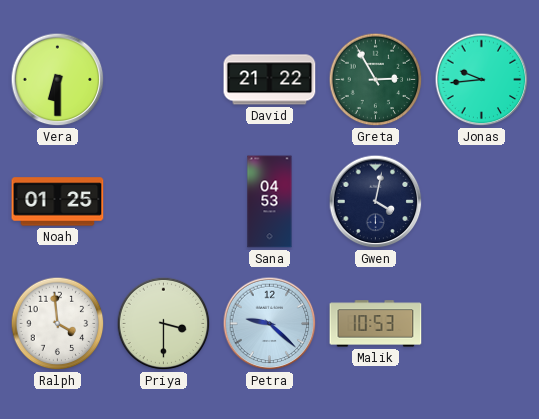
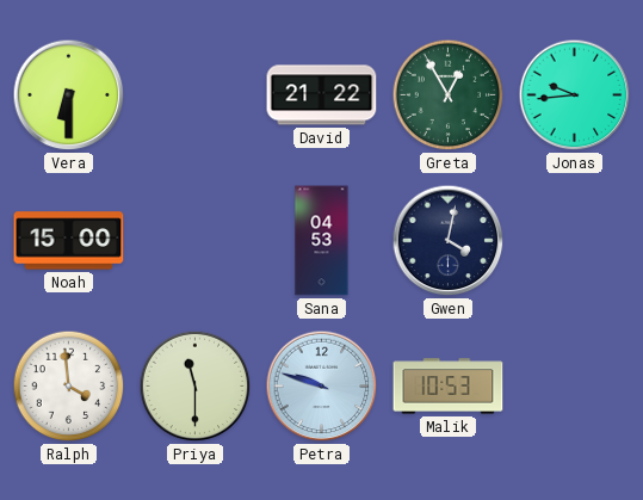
Greta: 2:55 -> 12:55 (449, 95)
Noah: 01:25 -> 15:00 (69, 241)
Priya: 3:30 -> 11:30 (196, 387)
Petra: 9:22 -> 9:48 (322, 387)
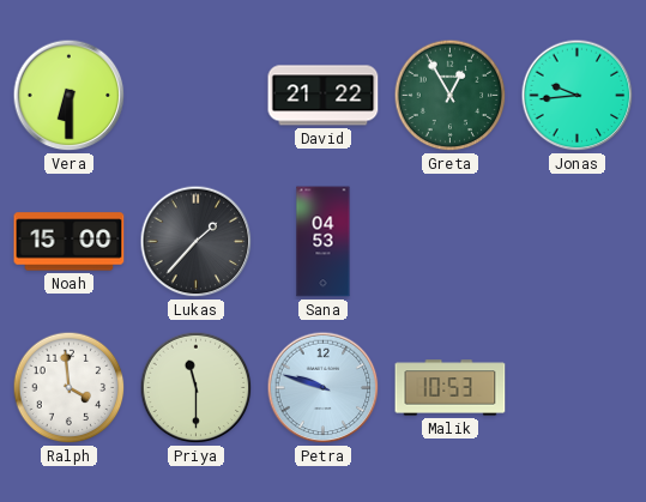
Lukas: none -> 1:37 (197, 242)
Gwen: 4:02 -> none (449, 241)
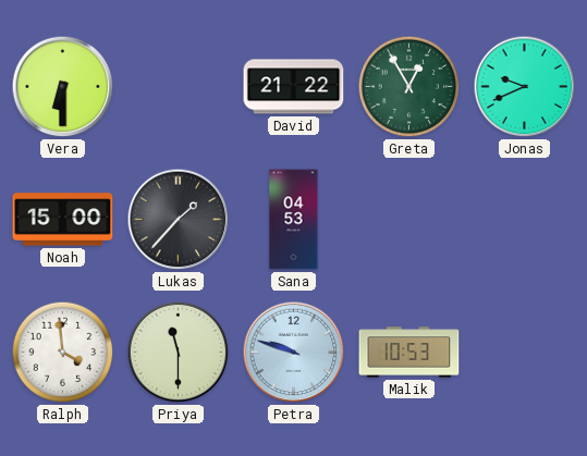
Jonas: 9:44 -> 9:41 (525, 87)
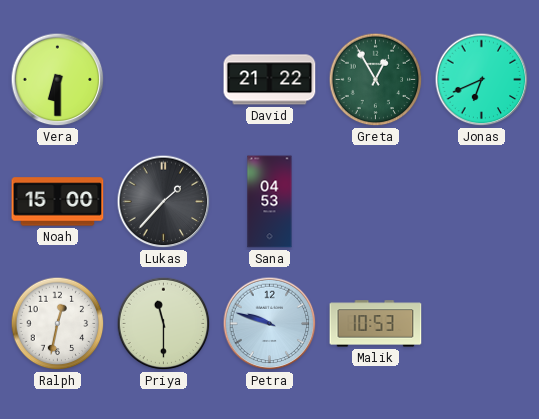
Jonas: 9:41 -> 6:41 (482, 80)
Ralph: 3:59 -> 12:32 (58, 324)
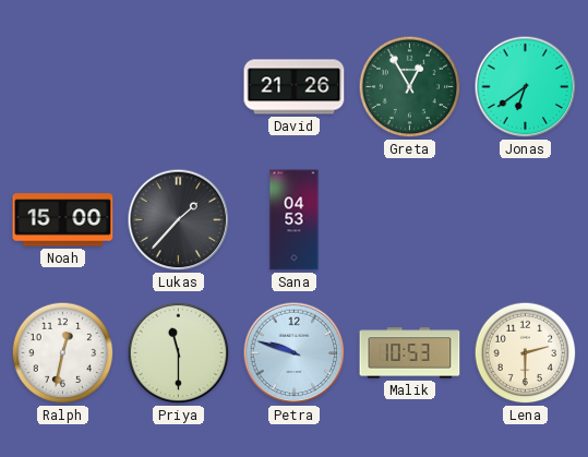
Vera: 6:30 -> none (58, 80)
David: 21:22 -> 21:26 (295, 87)
Jonas: 6:41 -> 6:39 (526, 87)
Lena: none -> 2:30 (526, 353)
